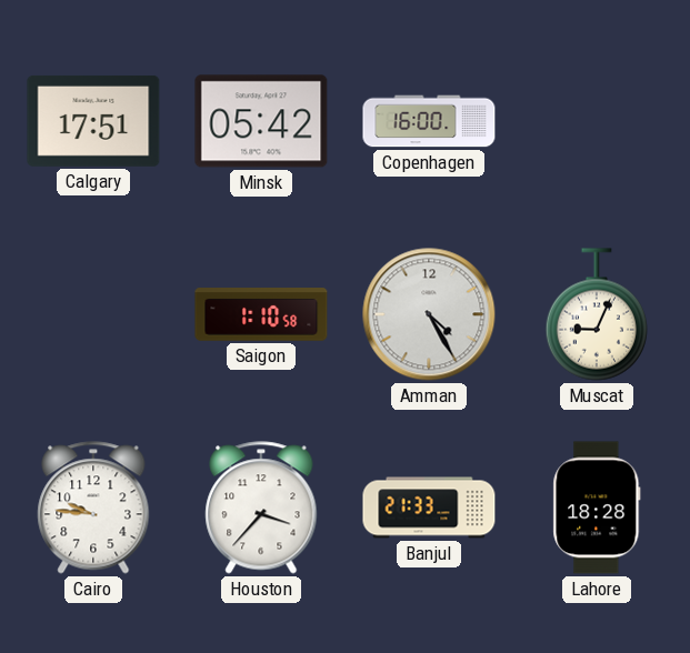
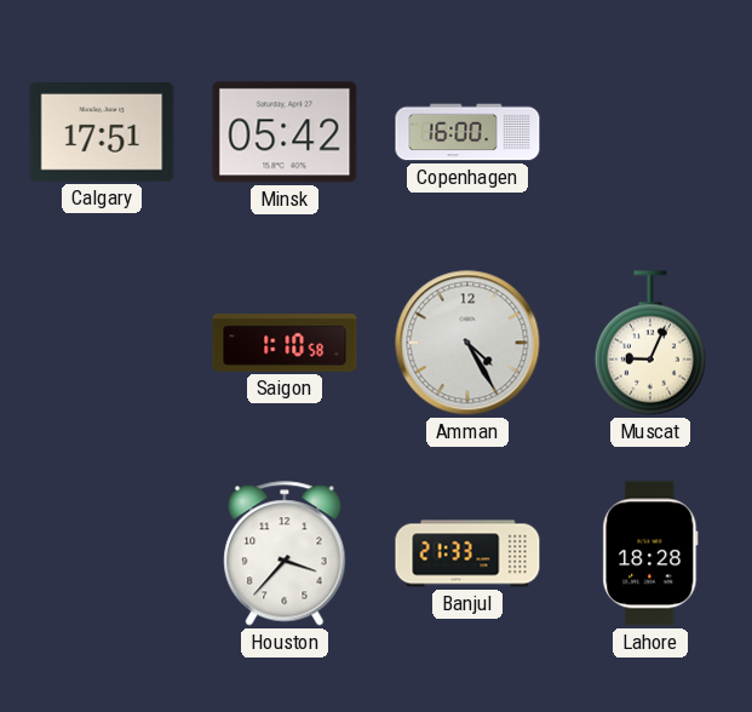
Cairo: 9:46 -> none (93, 508)
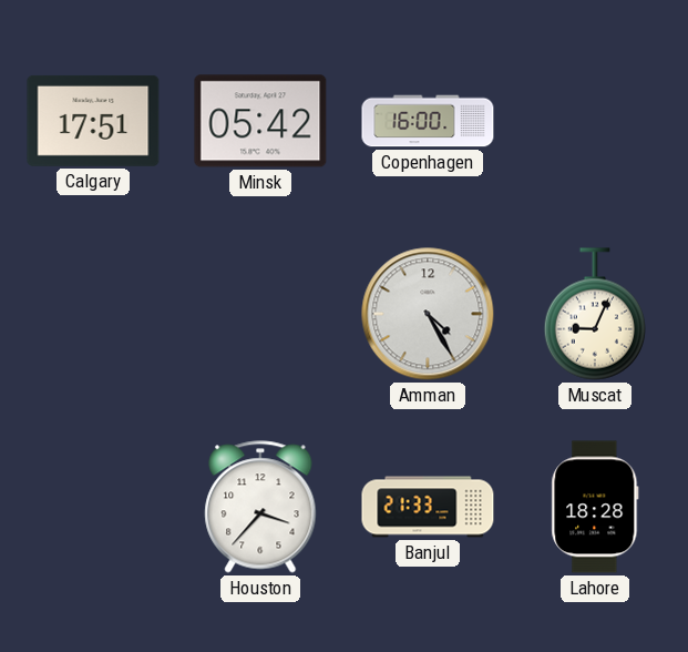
Saigon: 1:10 -> none (285, 343)
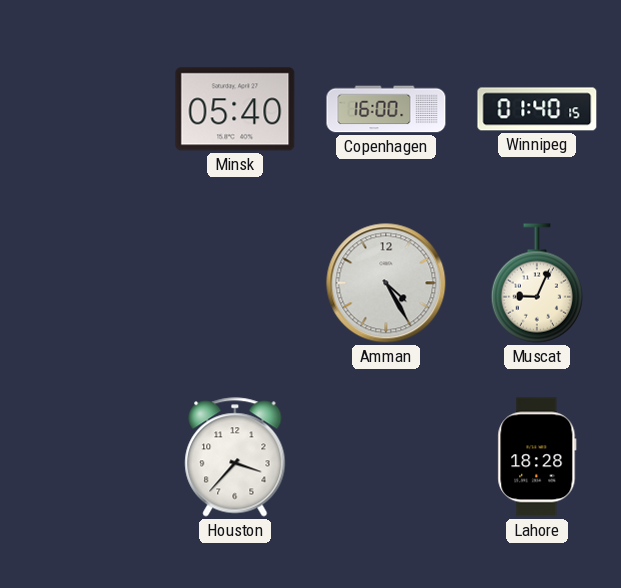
Calgary: 17:51 -> none (93, 121)
Minsk: 05:42 -> 05:40 (235, 109)
Winnipeg: none -> 01:40 (537, 109)
Banjul: 21:33 -> none (428, 507)
